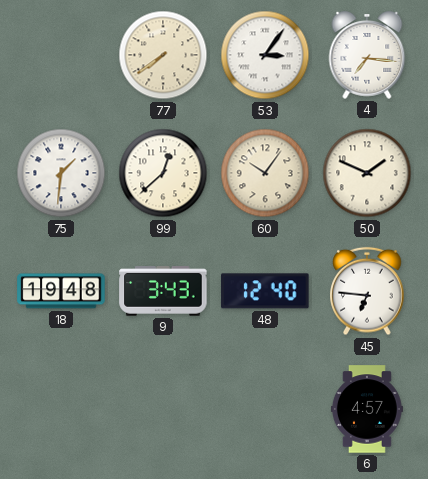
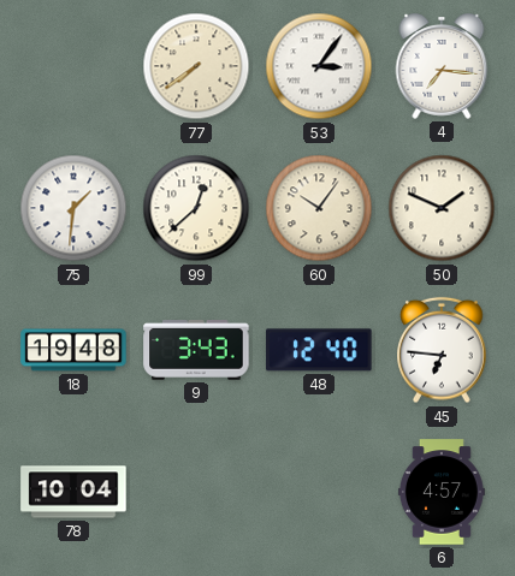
78: none -> 10:04 (73, 492)
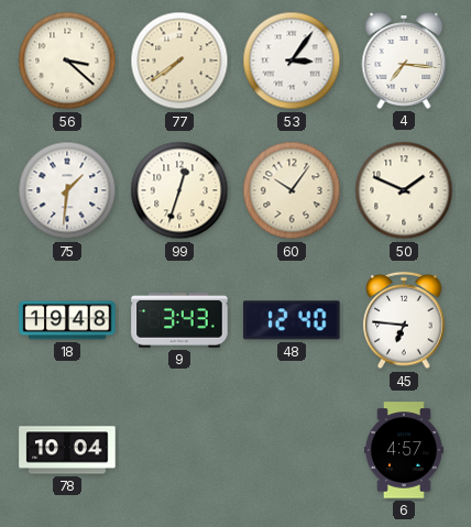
56: none -> 3:22 (67, 61)
99: 12:38 -> 12:33 (179, 190)
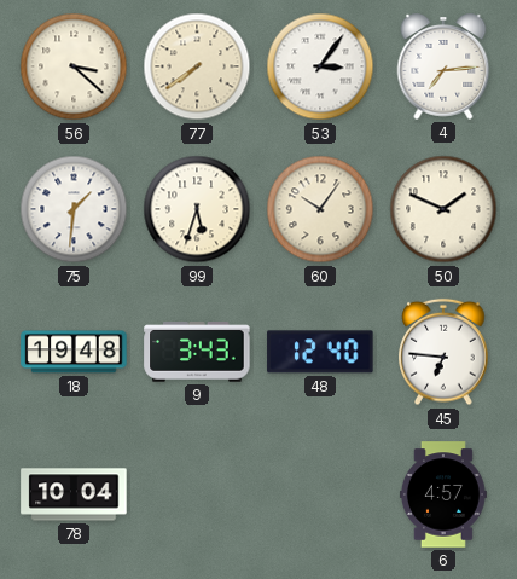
4: 7:16 -> 7:14 (443, 66)
99: 12:33 -> 5:33 (197, 209)
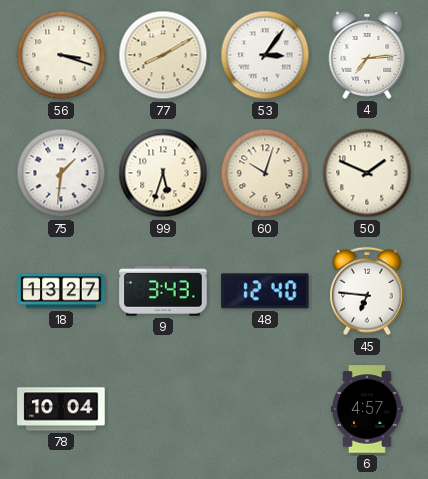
56: 3:22 -> 3:18 (61, 55)
77: 7:39 -> 8:10 (163, 55)
60: 10:06 -> 10:03 (265, 173)
18: 19:48 -> 13:27 (61, 291)
